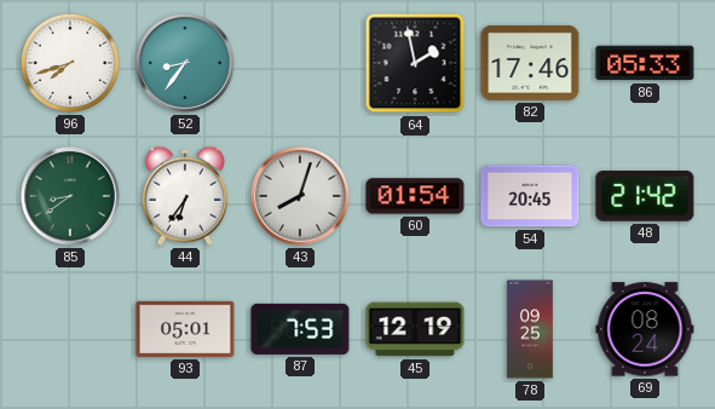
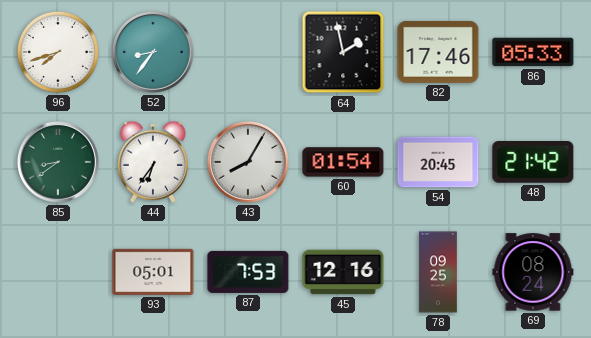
43: 8:03 -> 8:05 (248, 162)
45: 12:19 -> 12:16 (343, 272)
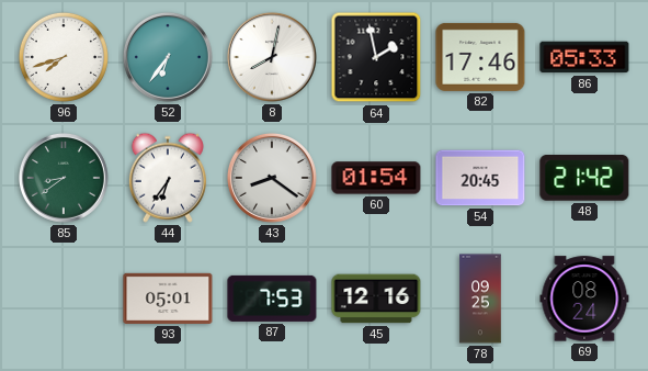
52: 8:36 -> 6:36 (168, 57)
8: none -> 8:02 (272, 57)
43: 8:05 -> 8:21 (272, 178)
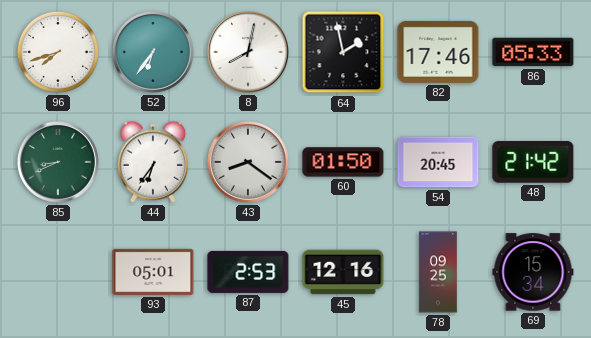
85: 8:39 -> 8:41 (58, 162)
60: 01:54 -> 01:50 (343, 162)
87: 7:53 -> 2:53 (248, 272)
69: 08:24 -> 15:34 (533, 272)
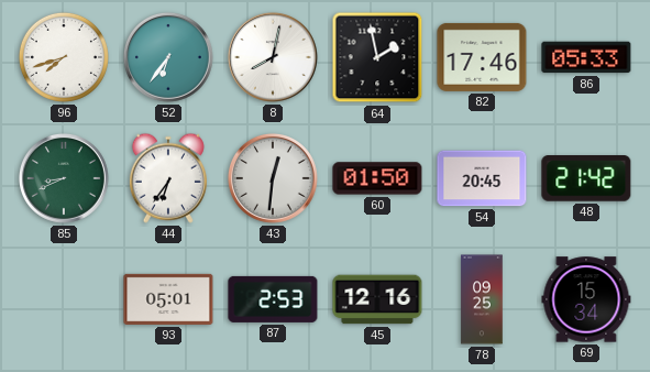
43: 8:21 -> 12:31 (273, 178)
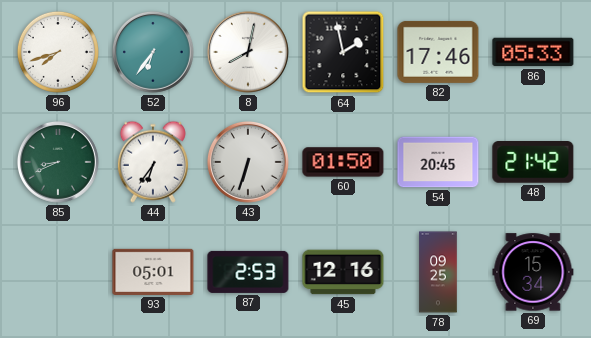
43: 12:31 -> 6:33 (248, 162)
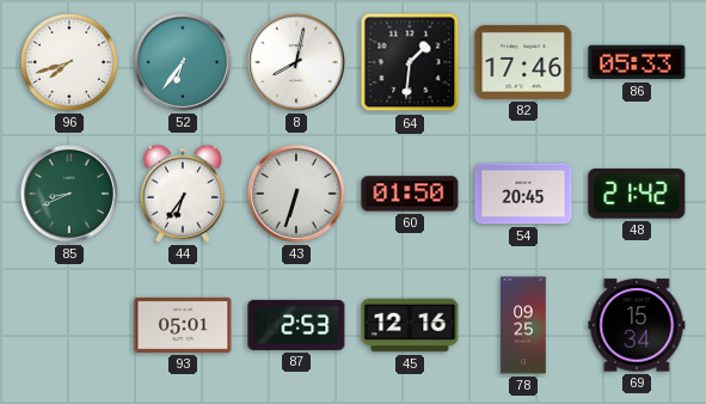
64: 1:58 -> 1:31 (410, 62)
